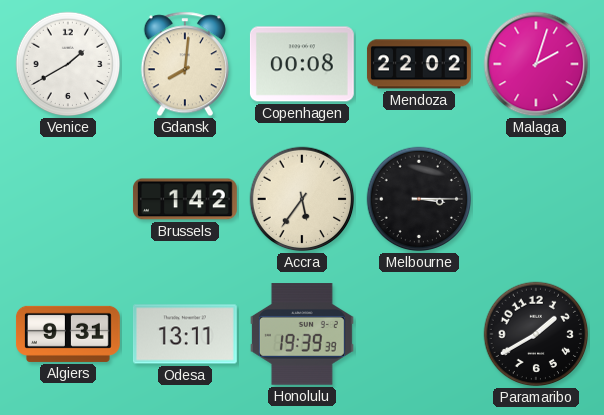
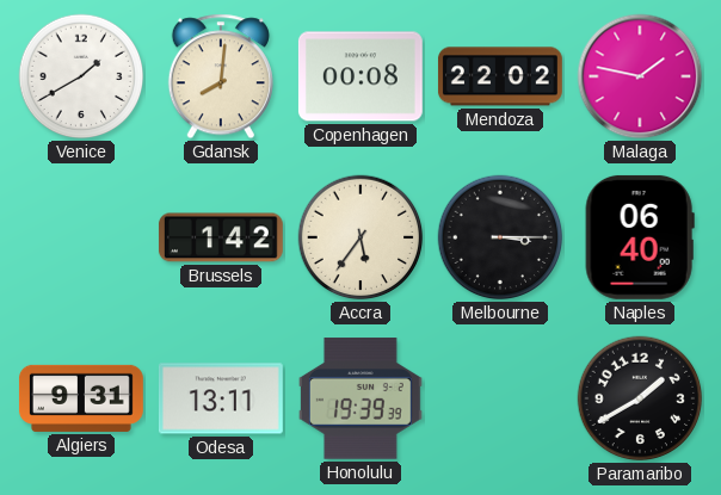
Malaga: 2:03 -> 1:47 (640, 76)
Naples: none -> 06:40 (640, 237)
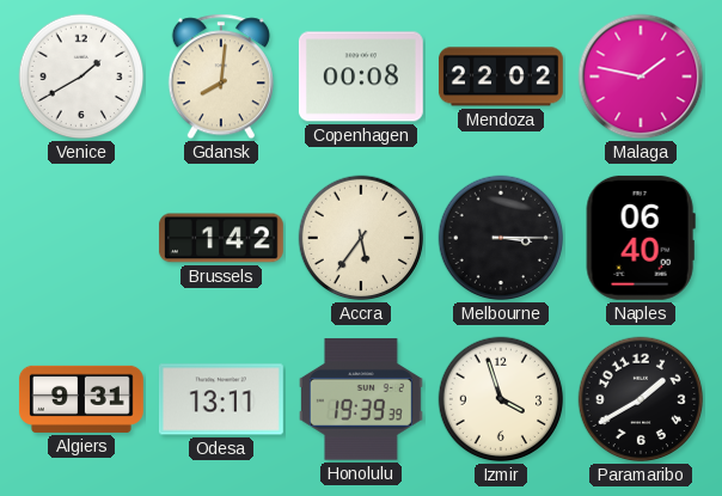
Izmir: none -> 3:57 (501, 399)
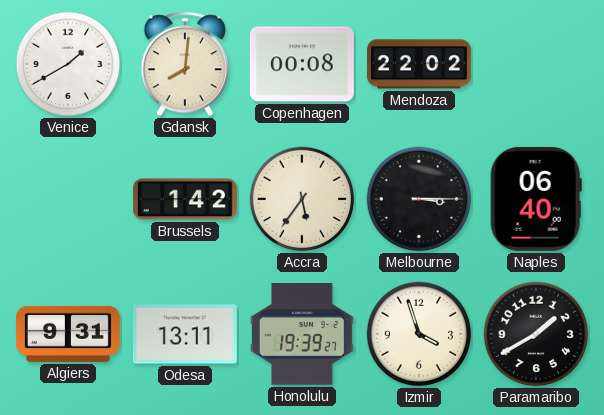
Malaga: 1:47 -> none (641, 76)
Honolulu: 19:39:39 -> 19:39:27 (302, 334)
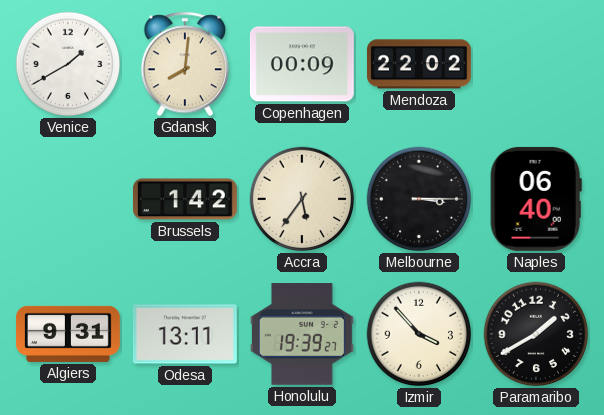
Copenhagen: 00:08 -> 00:09 (302, 64)
Izmir: 3:57 -> 3:53 (419, 334)
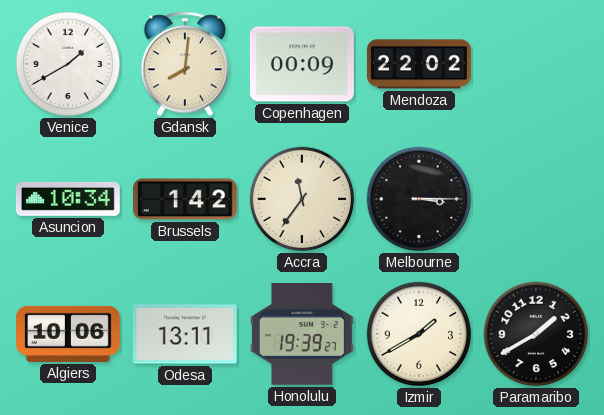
Asuncion: none -> 10:34 (68, 199)
Accra: 5:36 -> 11:36 (302, 199)
Naples: 06:40 -> none (536, 199)
Algiers: 9:31 -> 10:06 (68, 334)
Izmir: 3:53 -> 1:40 (419, 334)
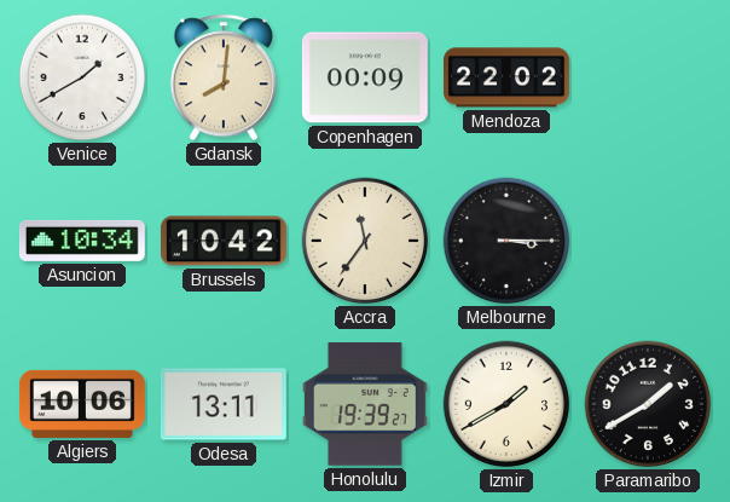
Brussels: 1:42 -> 10:42 (224, 241)
